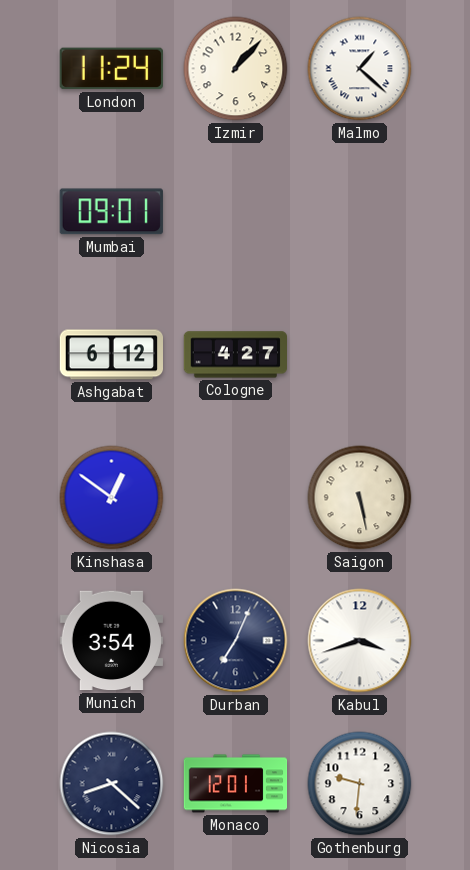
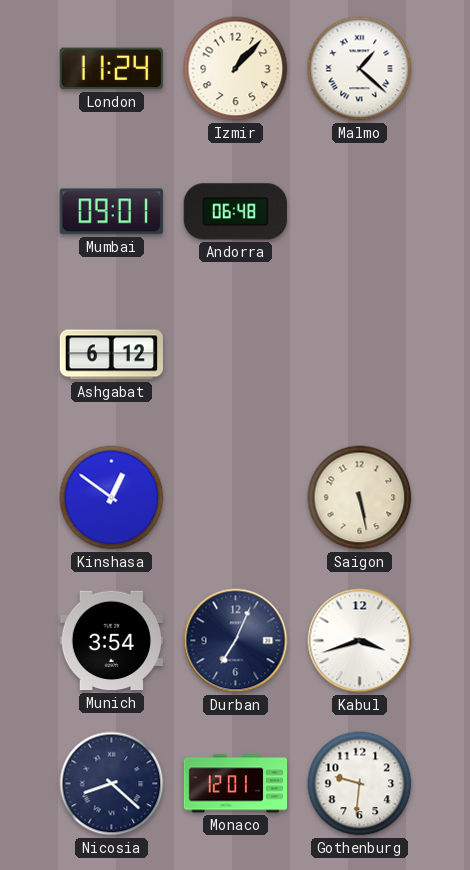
Andorra: none -> 06:48 (235, 212)
Cologne: 4:27 -> none (235, 355)
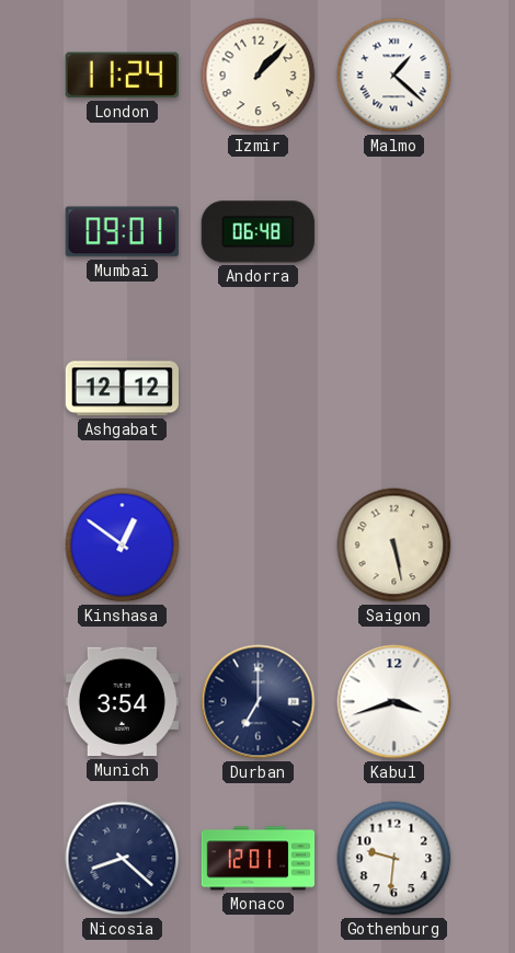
Ashgabat: 6:12 -> 12:12 (122, 389)
Durban: 7:04 -> 7:00 (259, 702)
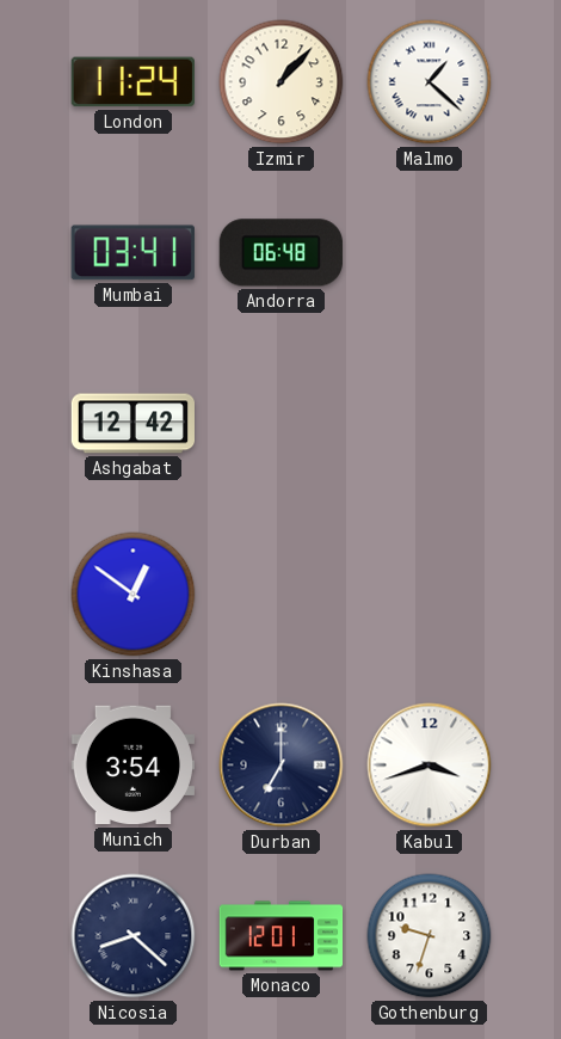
Mumbai: 09:01 -> 03:41 (132, 253)
Ashgabat: 12:12 -> 12:42 (132, 424)
Saigon: 5:28 -> none (394, 546)
Gothenburg: 9:31 -> 9:33 (430, 936)
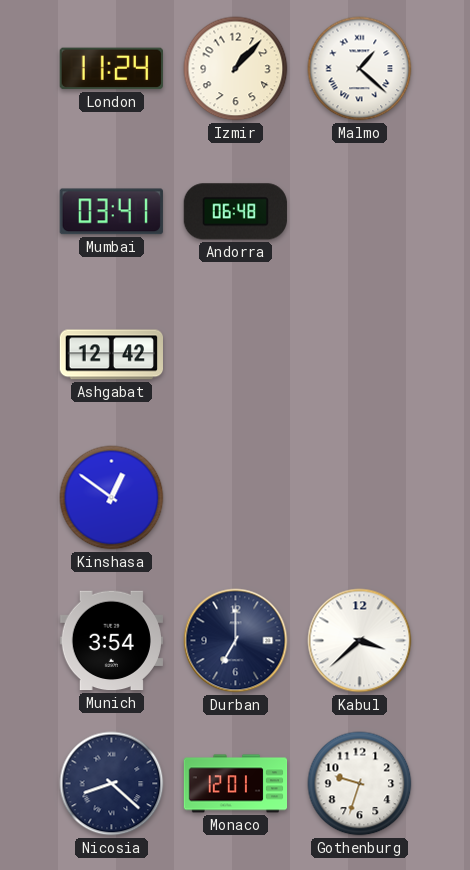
Kabul: 3:42 -> 3:38 (360, 641)
